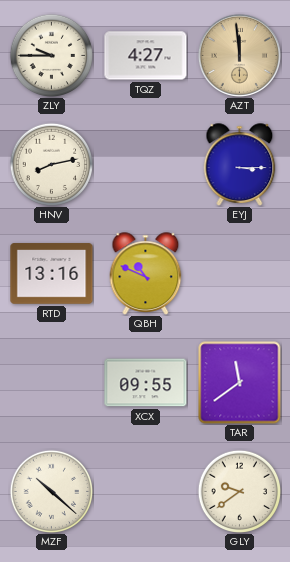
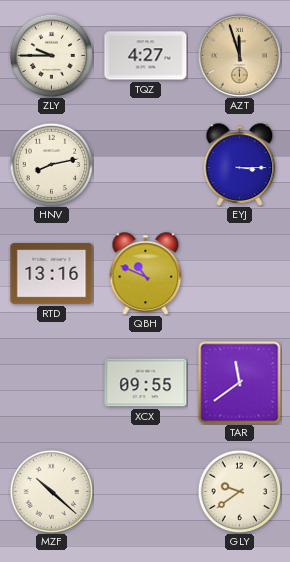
AZT: 11:59 -> 11:57 (239, 55)
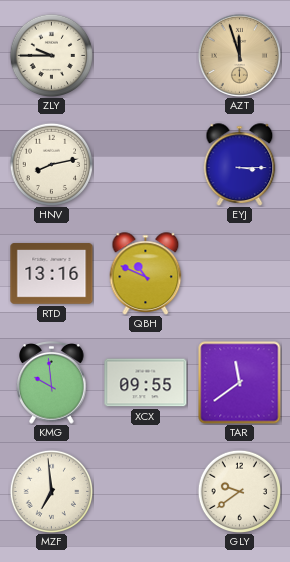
TQZ: 4:27 -> none (146, 56)
KMG: none -> 9:59 (52, 383)
MZF: 10:22 -> 6:59 (51, 491)
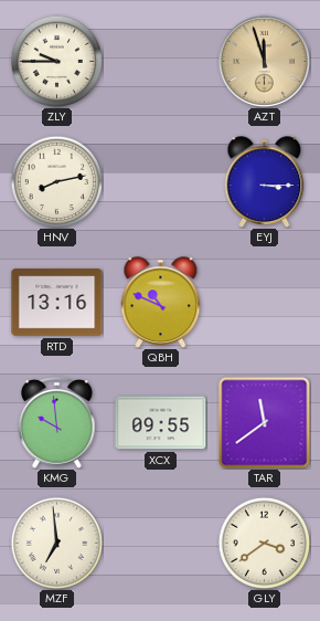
GLY: 9:39 -> 3:39 (264, 543)
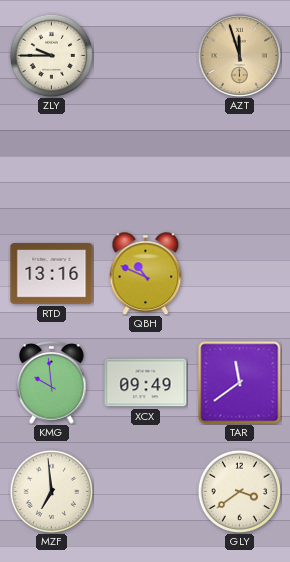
HNV: 8:13 -> none (56, 181)
EYJ: 3:15 -> none (265, 182)
XCX: 09:55 -> 09:49 (146, 383)
